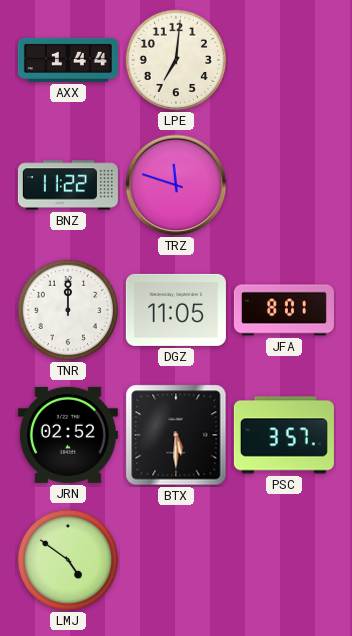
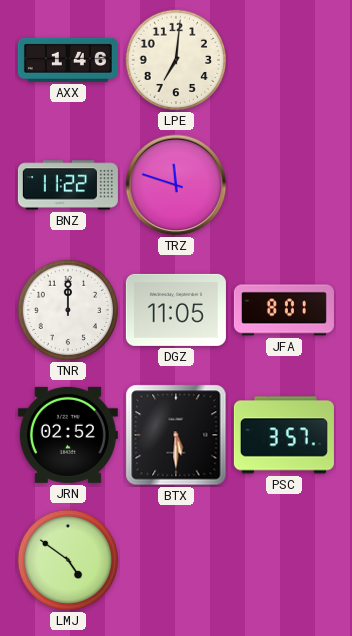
AXX: 1:44 -> 1:46 (68, 60)
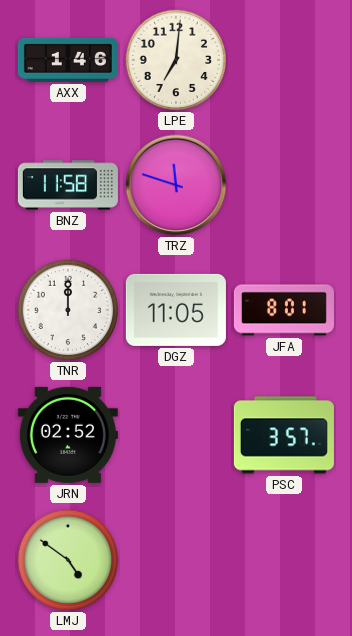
BNZ: 11:22 -> 11:58 (68, 185)
BTX: 5:30 -> none (176, 435)
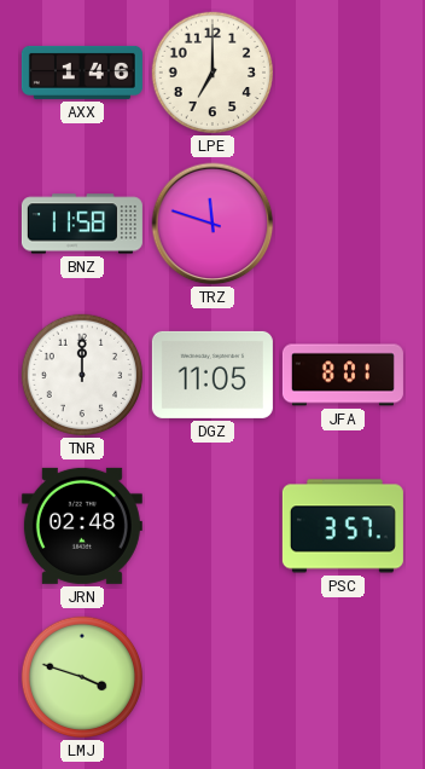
LPE: 7:01 -> 7:00 (212, 73)
JRN: 02:52 -> 02:48 (82, 526)
LMJ: 4:51 -> 3:48 (82, 677)
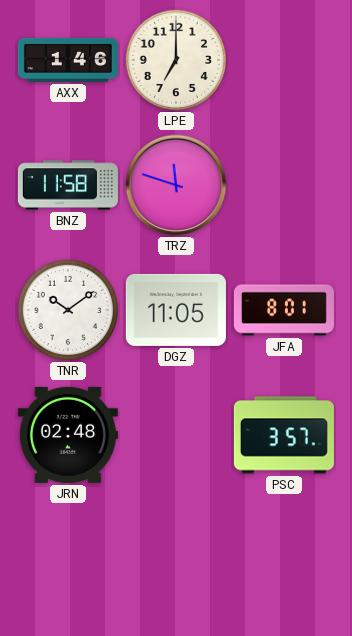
TNR: 12:00 -> 10:09 (68, 310)
LMJ: 3:48 -> none (82, 677)
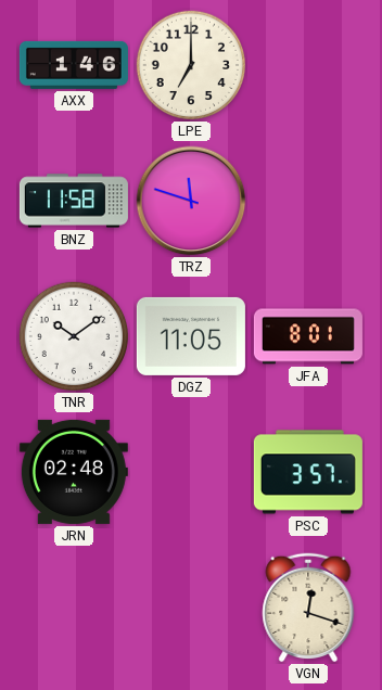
VGN: none -> 12:18 (308, 608)
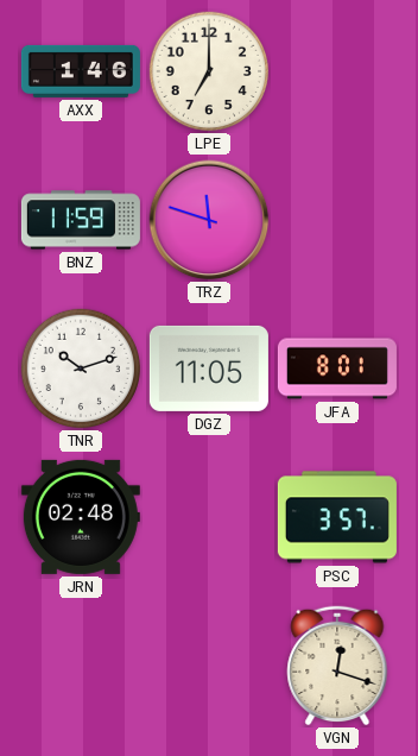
BNZ: 11:58 -> 11:59 (81, 220)
TNR: 10:09 -> 10:12 (81, 368)
